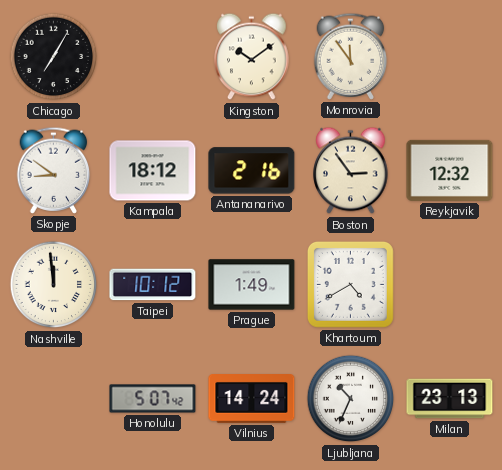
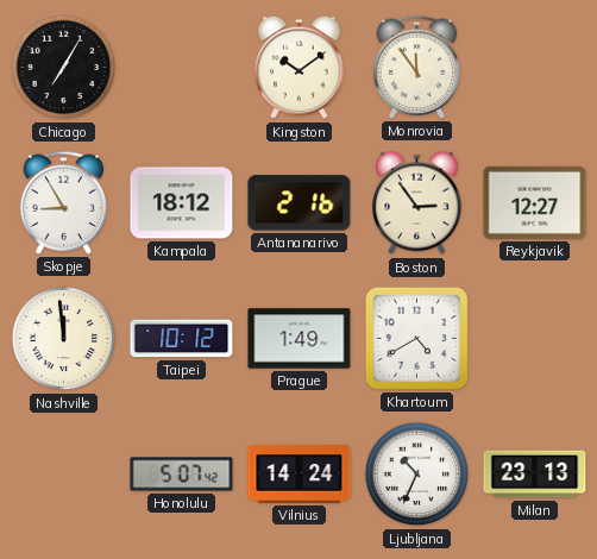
Skopje: 8:51 -> 8:55 (64, 202)
Reykjavik: 12:32 -> 12:27 (535, 202)
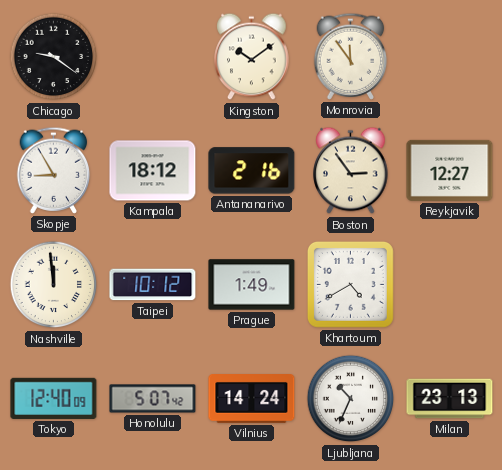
Chicago: 7:05 -> 9:21 (54, 57)
Tokyo: none -> 12:40 (54, 398)
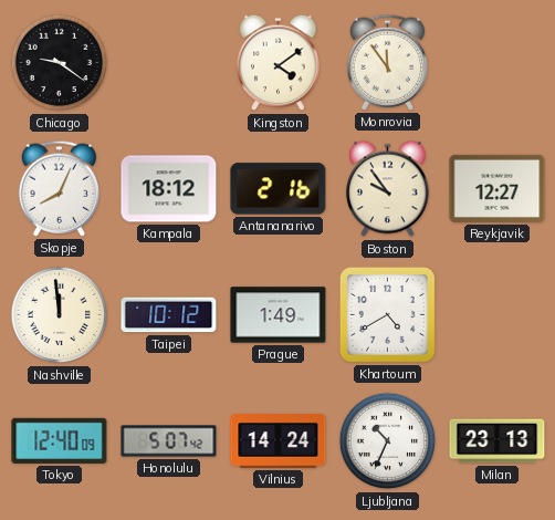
Kingston: 10:09 -> 4:09 (279, 63)
Skopje: 8:55 -> 8:04 (60, 188)
Boston: 2:54 -> 9:54 (388, 189)
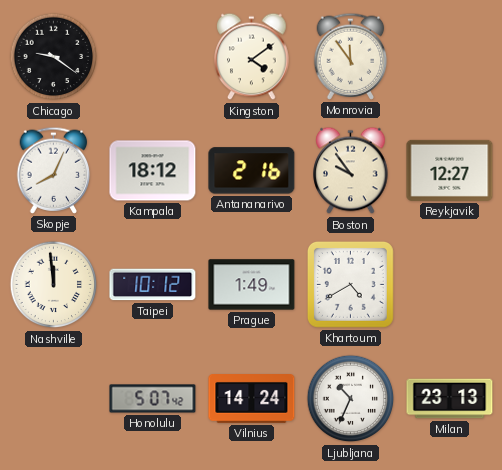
Tokyo: 12:40 -> none (60, 440)
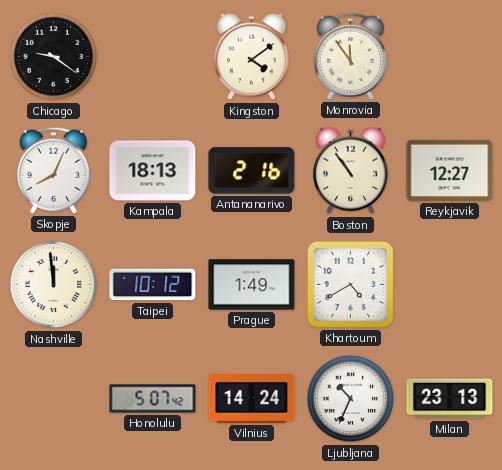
Kampala: 18:12 -> 18:13 (153, 171)
Boston: 9:54 -> 10:54 (351, 171)
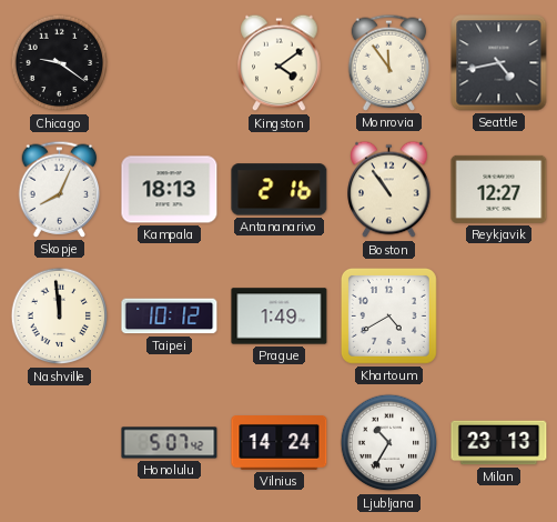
Seattle: none -> 4:43 (499, 63)
Ljubljana: 10:34 -> 10:35 (389, 443)
